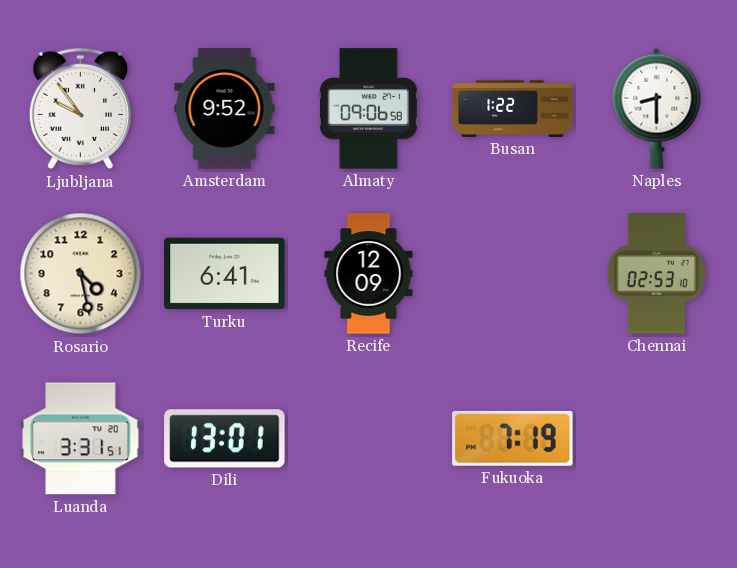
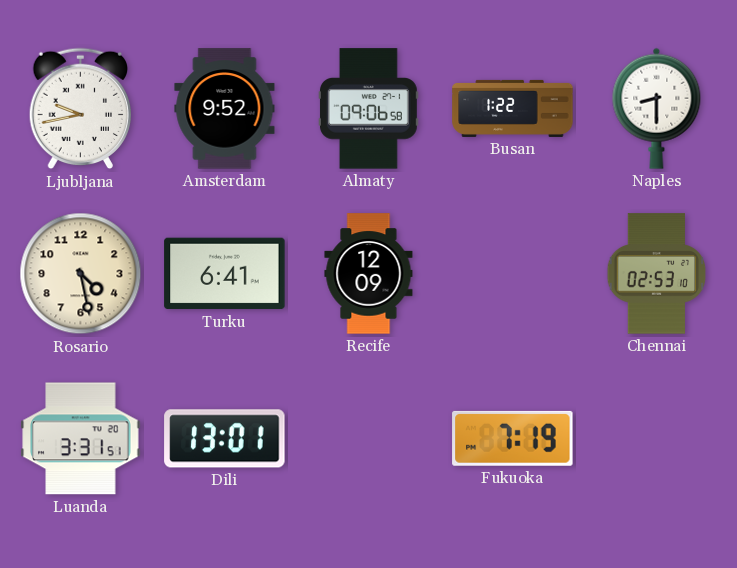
Ljubljana: 9:54 -> 9:43 (81, 109)
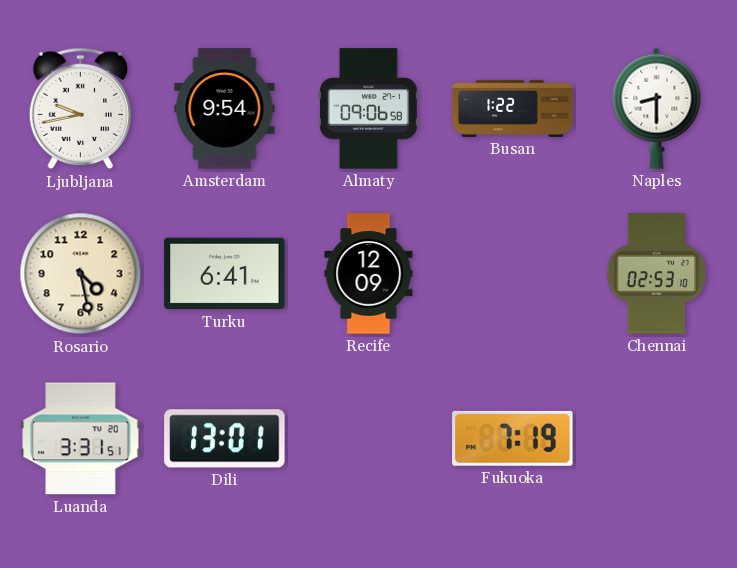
Amsterdam: 9:52 -> 9:54 (225, 109)
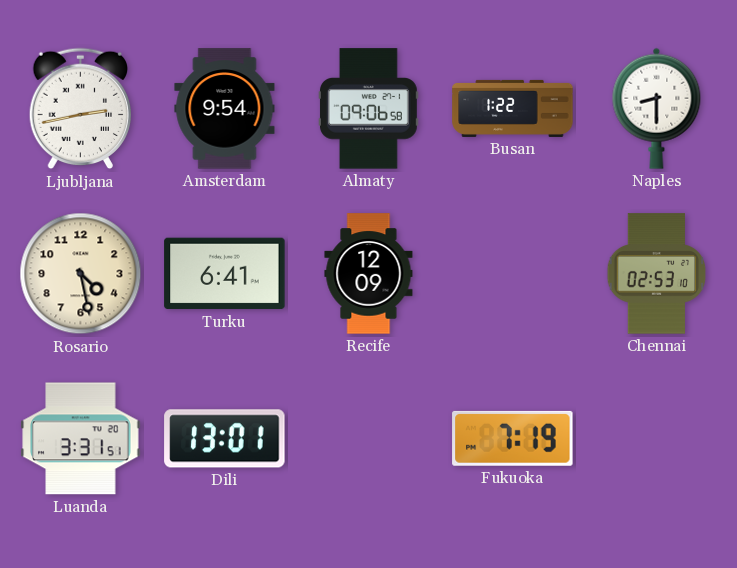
Ljubljana: 9:43 -> 2:43 (81, 109)
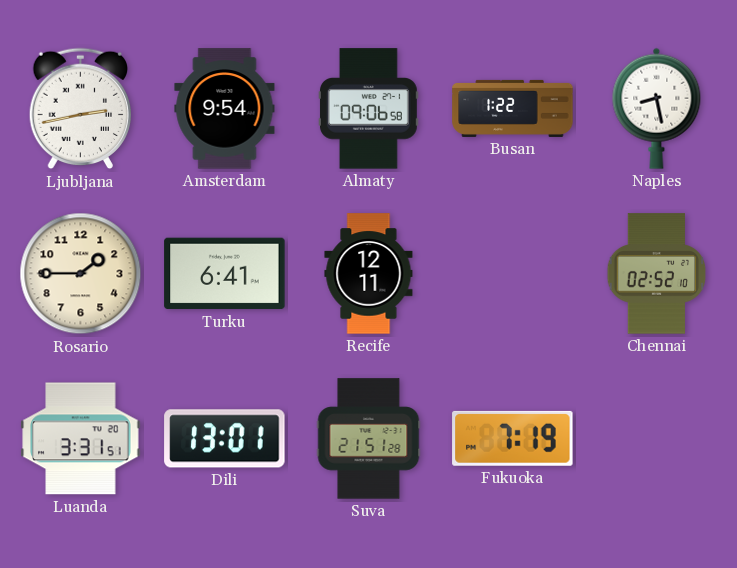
Naples: 8:30 -> 8:28 (657, 108)
Rosario: 4:28 -> 1:45 (81, 274)
Recife: 12:09 -> 12:11 (369, 274)
Chennai: 02:53 -> 02:52 (657, 274)
Suva: none -> 21:51 (369, 439)
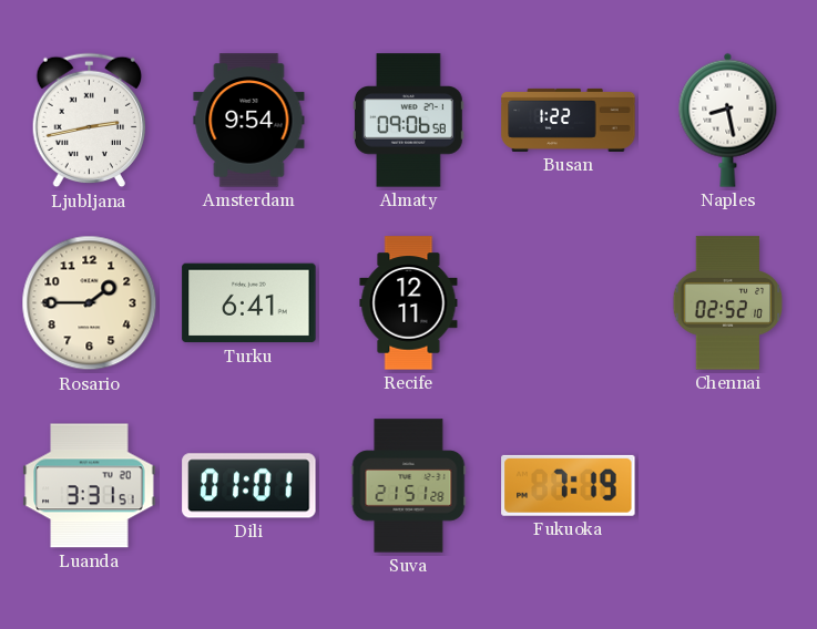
Dili: 13:01 -> 01:01 (249, 486)
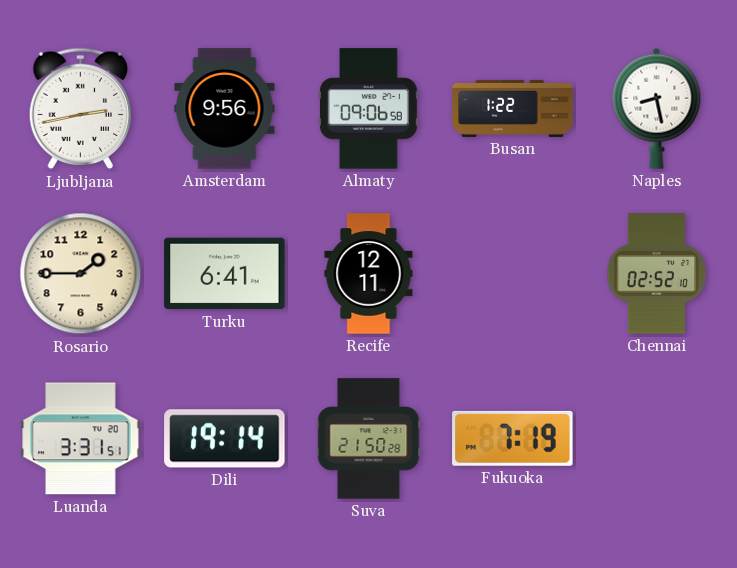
Amsterdam: 9:54 -> 9:56 (225, 109)
Dili: 01:01 -> 19:14 (225, 439)
Suva: 21:51 -> 21:50 (369, 439)
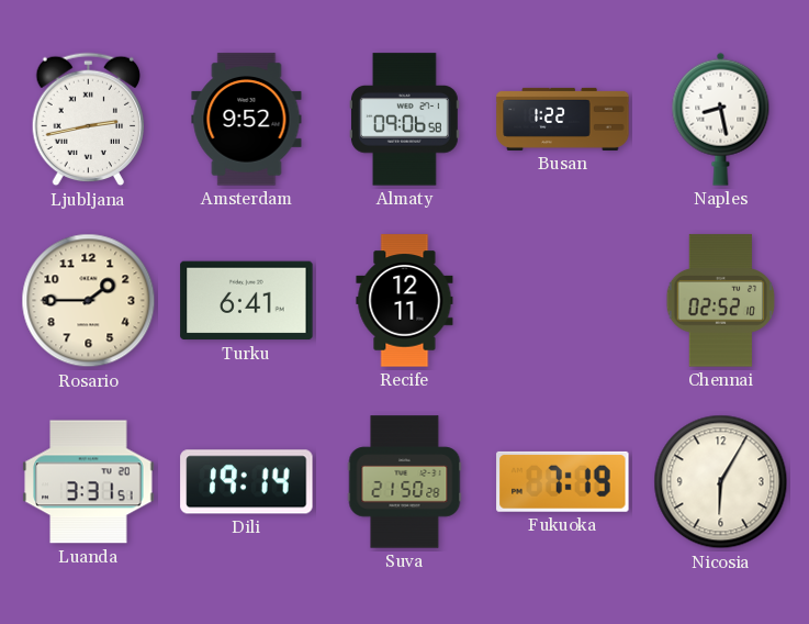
Amsterdam: 9:56 -> 9:52 (247, 120)
Nicosia: none -> 6:05 (721, 482)
